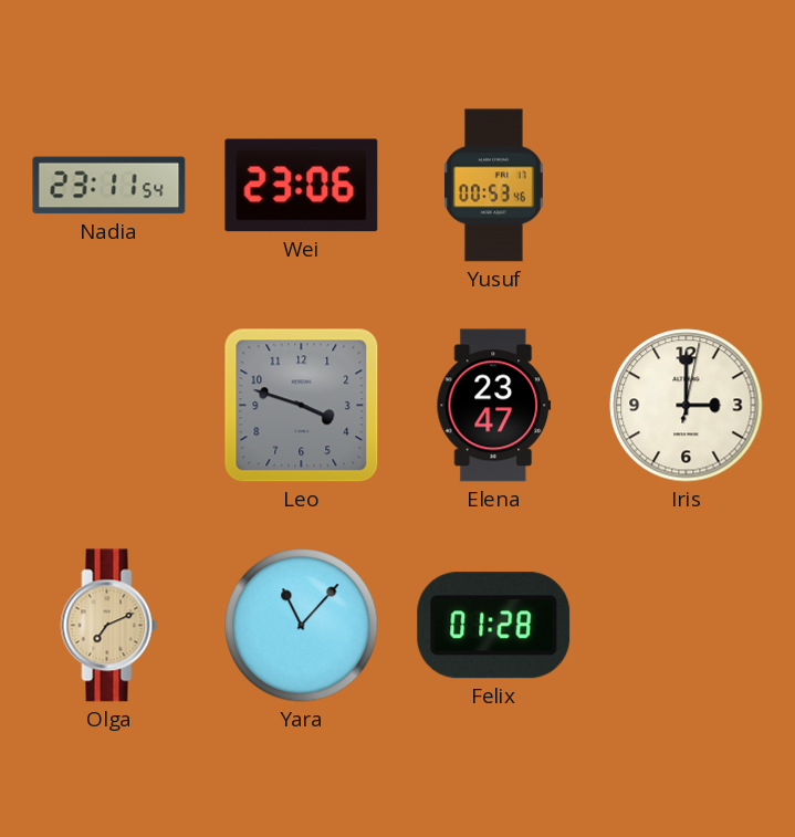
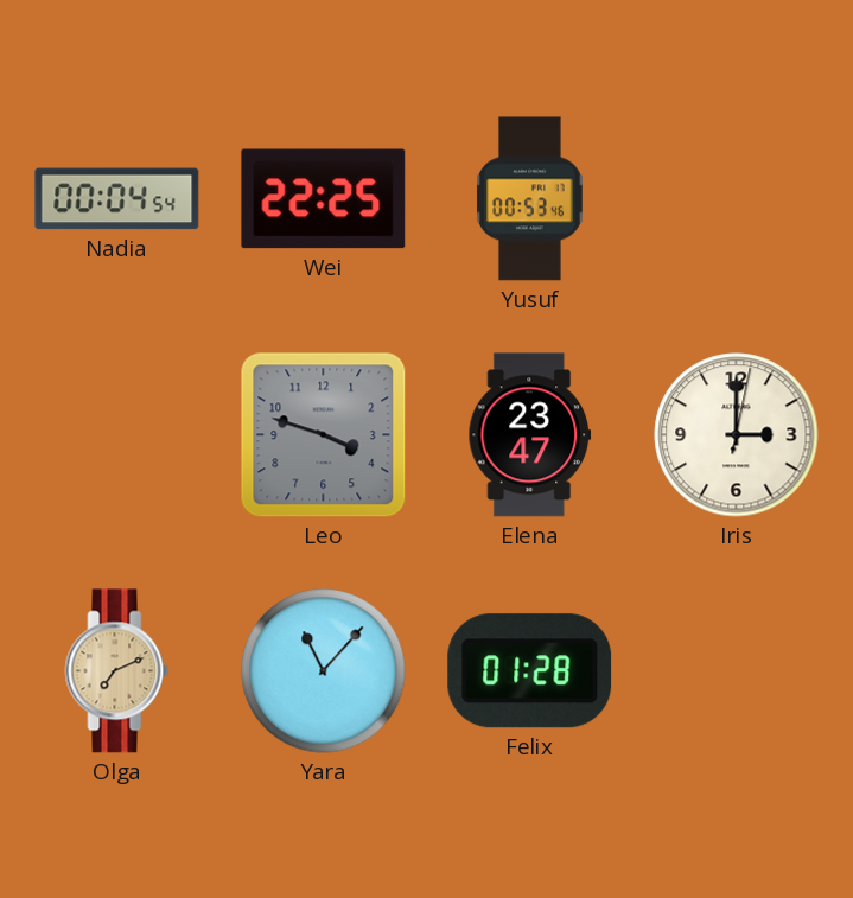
Nadia: 23:11 -> 00:04 (117, 199)
Wei: 23:06 -> 22:25 (324, 199)
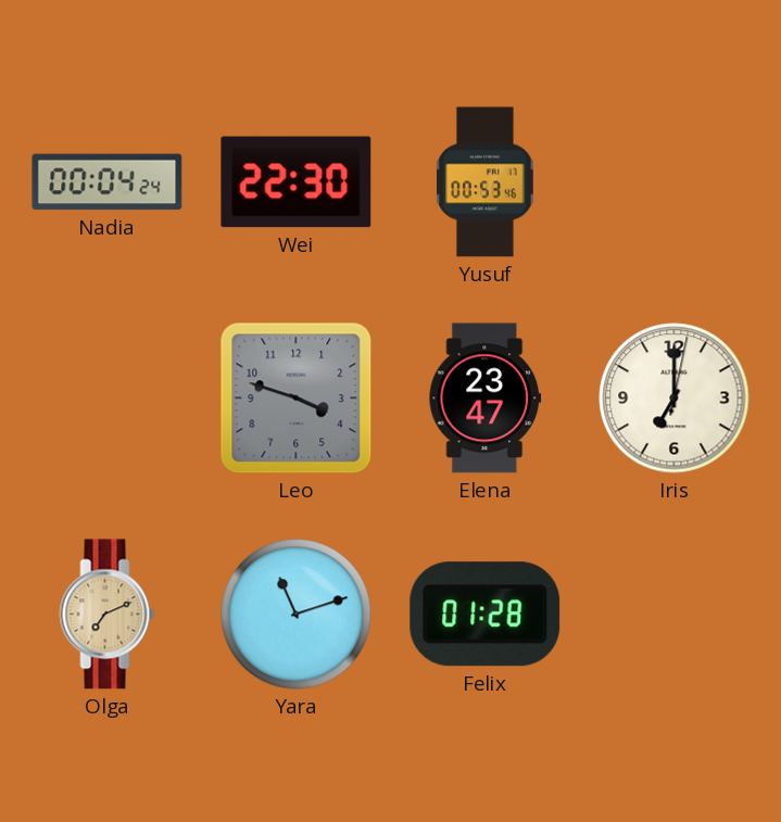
Nadia: 00:04:54 -> 00:04:24 (108, 182)
Wei: 22:25 -> 22:30 (297, 182)
Iris: 3:00 -> 7:00 (675, 399)
Yara: 11:07 -> 11:12 (297, 615)
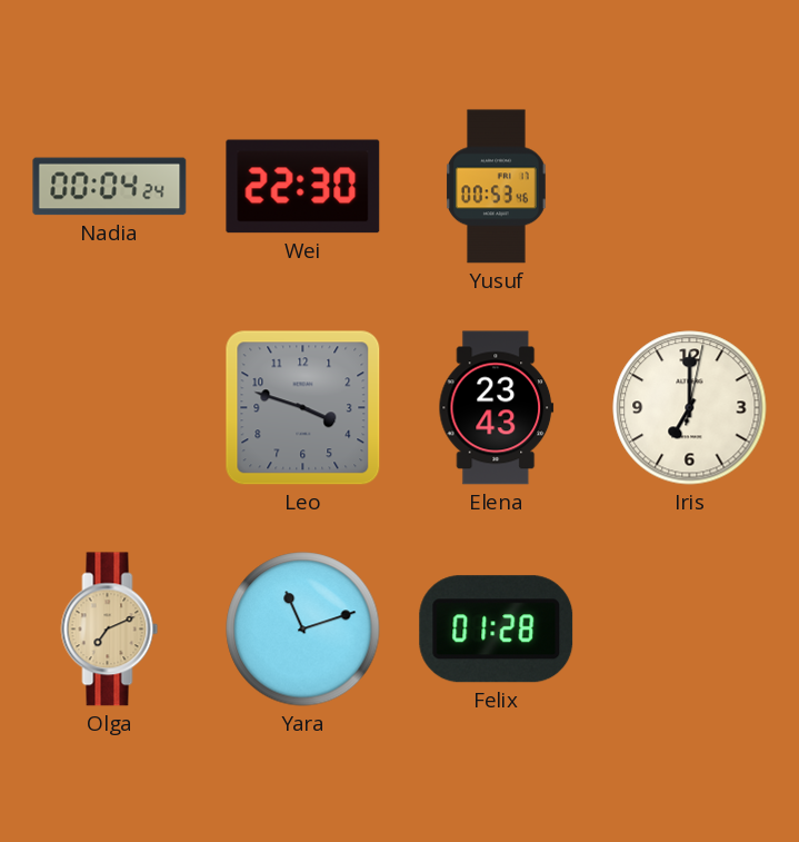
Elena: 23:47 -> 23:43 (497, 408)
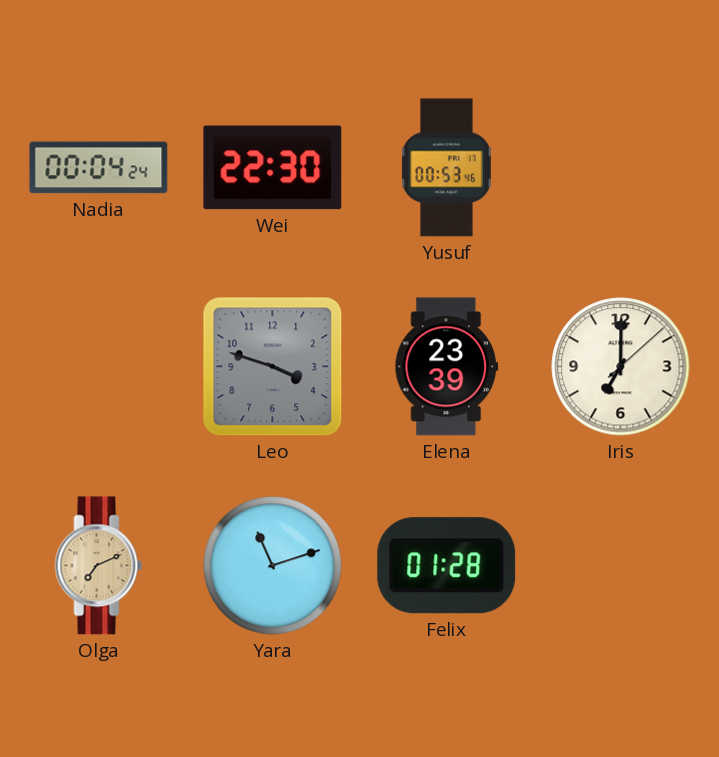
Elena: 23:43 -> 23:39 (447, 367)
Iris: 7:00:02 -> 7:00:08 (621, 367)
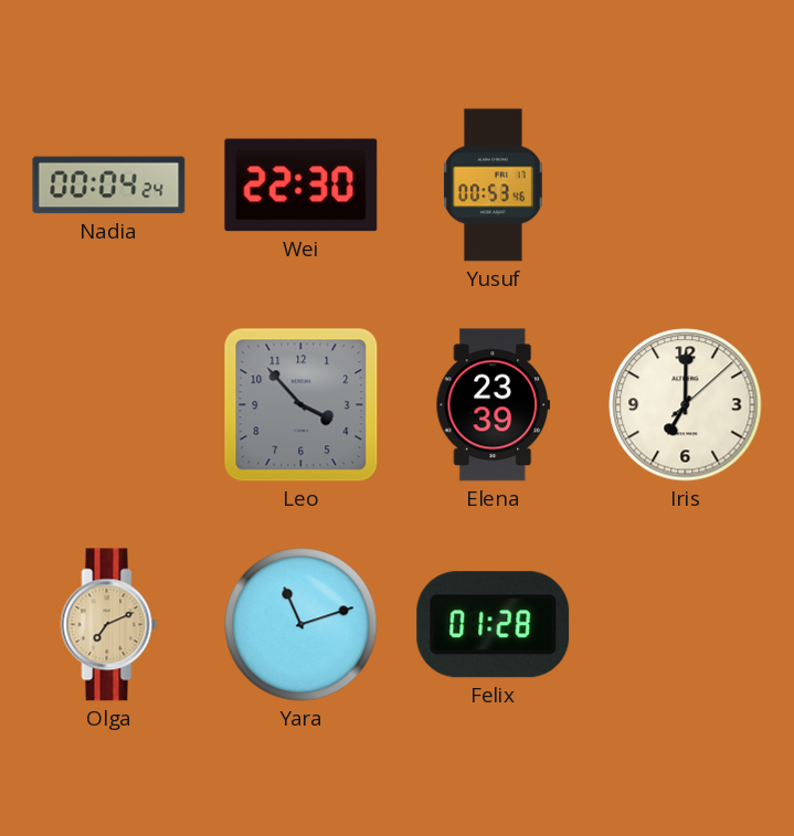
Leo: 3:48 -> 3:53 (301, 405)
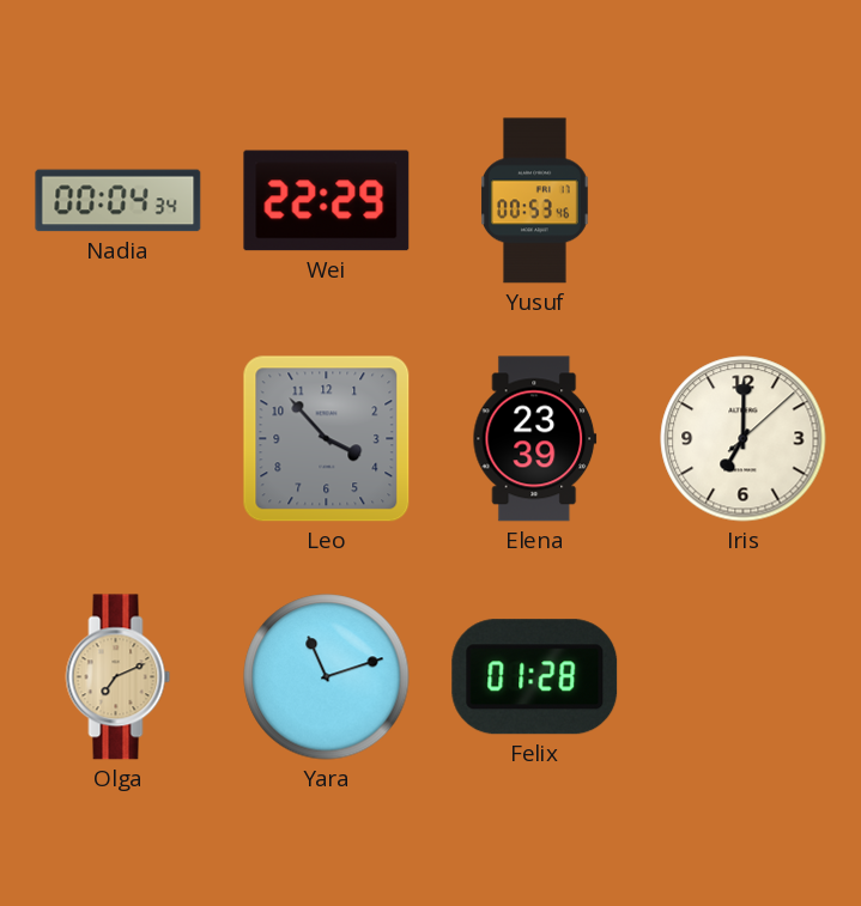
Nadia: 00:04:24 -> 00:04:34 (119, 201)
Wei: 22:30 -> 22:29 (327, 201)
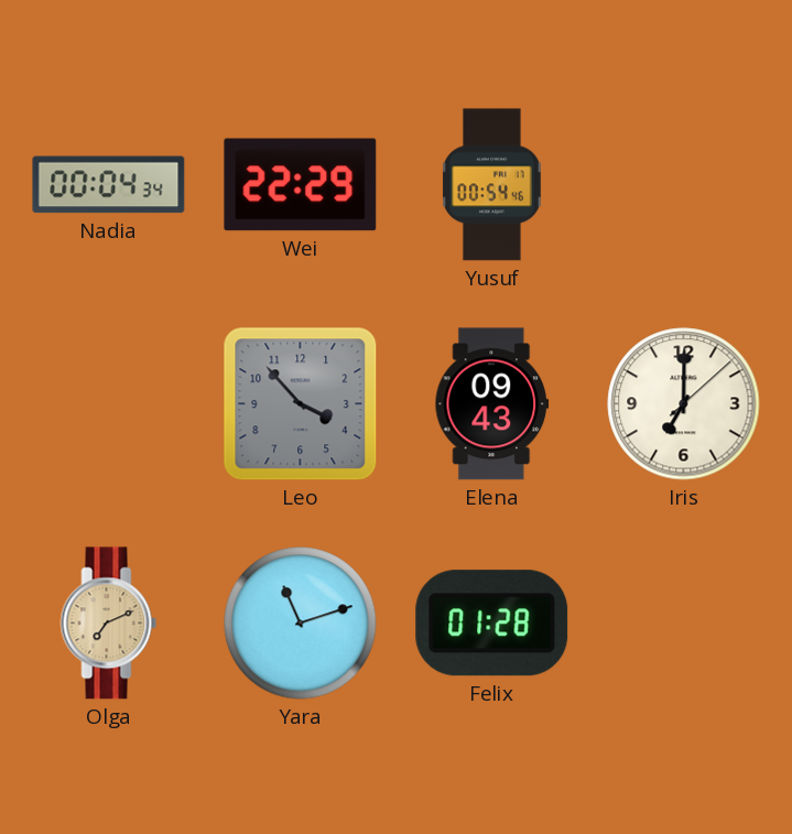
Yusuf: 00:53 -> 00:54 (492, 185)
Elena: 23:39 -> 09:43 (492, 404)
